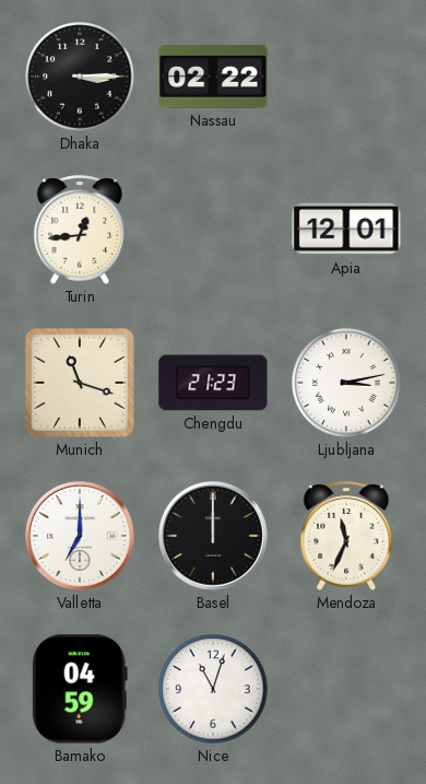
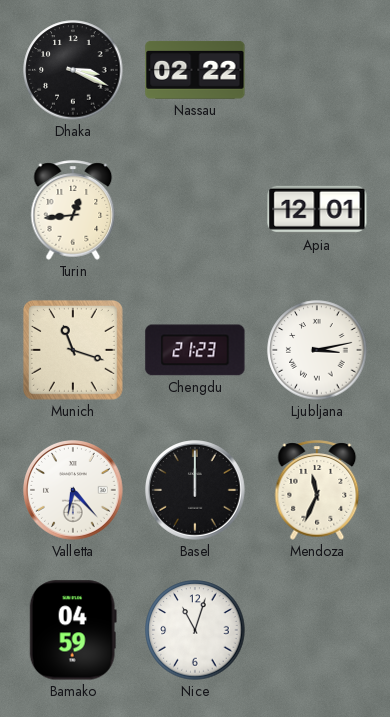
Dhaka: 3:15 -> 3:19 (73, 70)
Valletta: 7:00 -> 6:23 (74, 491)
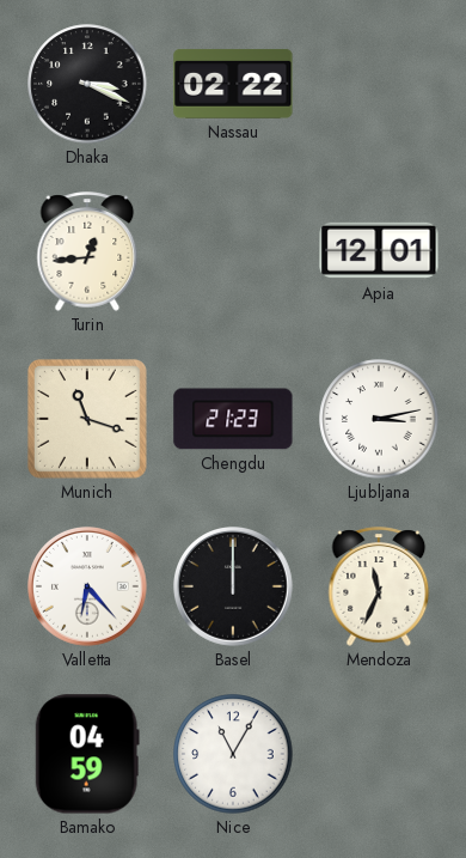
Nice: 11:03 -> 11:05 (233, 754)
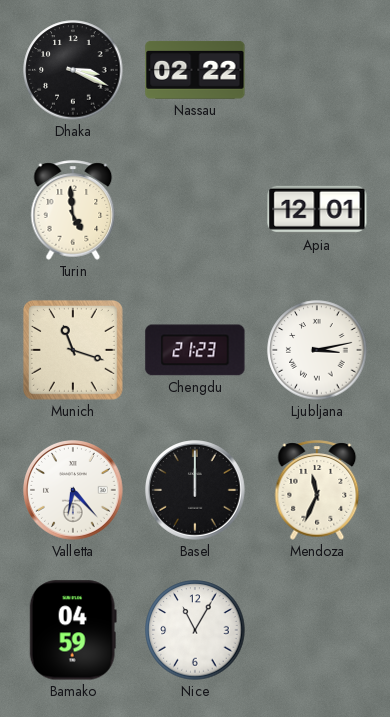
Turin: 12:44 -> 4:59 (73, 210)
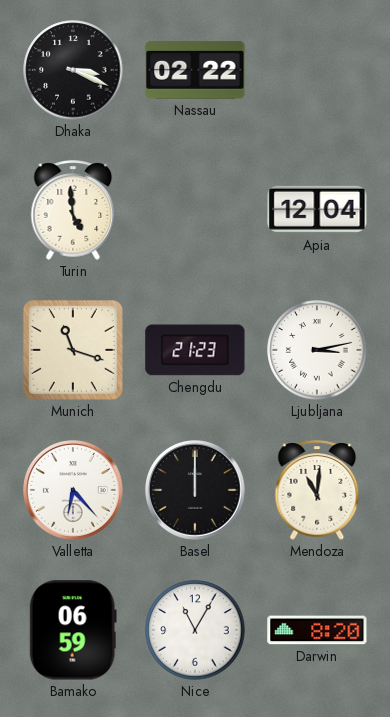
Apia: 12:01 -> 12:04 (317, 210)
Mendoza: 11:34 -> 11:01 (317, 490)
Bamako: 04:59 -> 06:59 (73, 630)
Darwin: none -> 8:20 (317, 630)
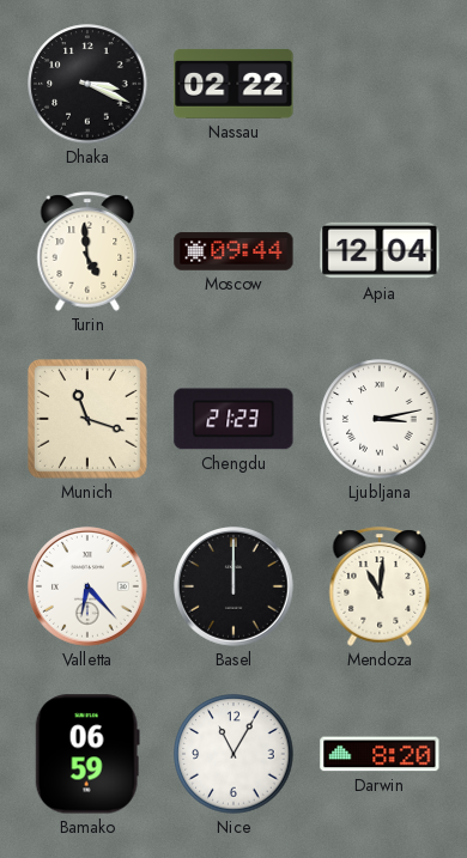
Moscow: none -> 09:44 (233, 251)
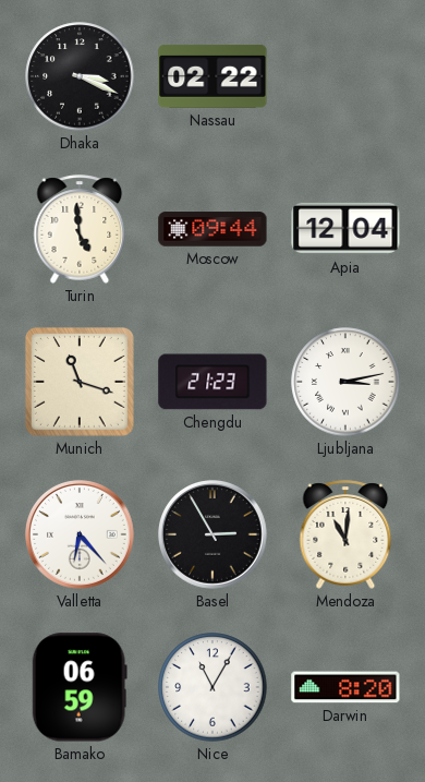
Basel: 12:00 -> 2:55 (214, 536)
